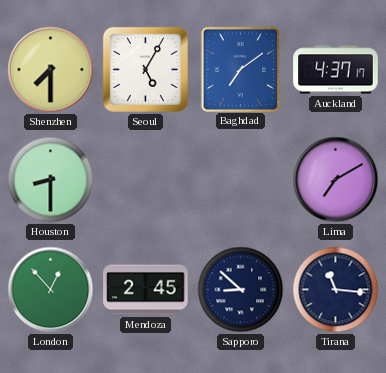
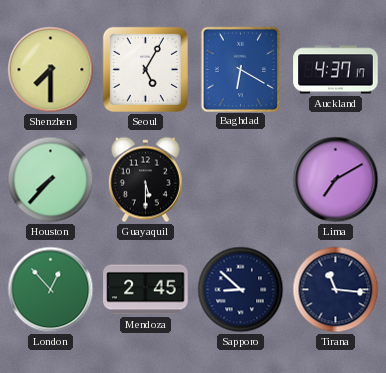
Baghdad: 7:09 -> 6:20 (240, 69)
Houston: 8:30 -> 7:37 (51, 180)
Guayaquil: none -> 5:30 (145, 180)
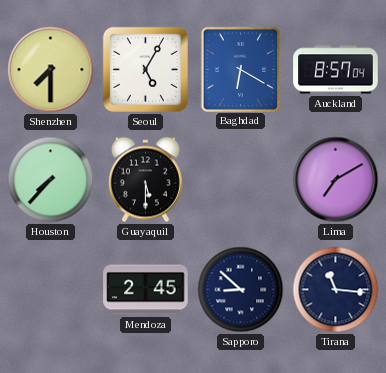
Auckland: 4:37 -> 8:57 (336, 70)
London: 12:53 -> none (51, 290)
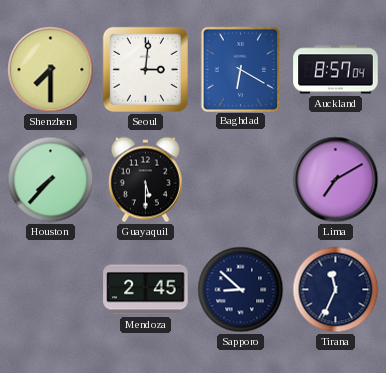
Seoul: 5:05 -> 3:01 (145, 69)
Tirana: 11:16 -> 11:34 (336, 290)
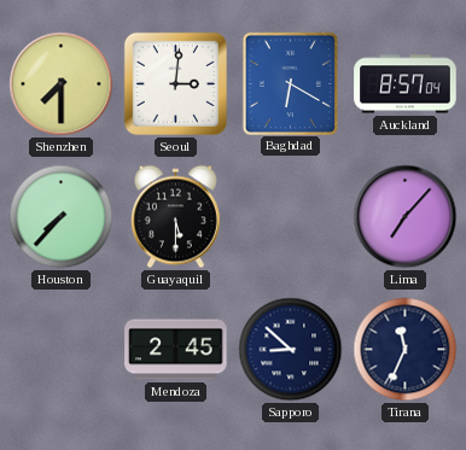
Lima: 7:10 -> 7:07 (406, 217)
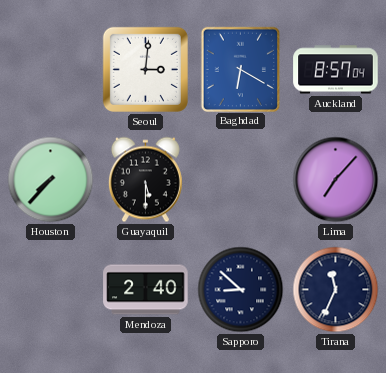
Shenzhen: 7:30 -> none (62, 84)
Mendoza: 2:45 -> 2:40 (146, 290)
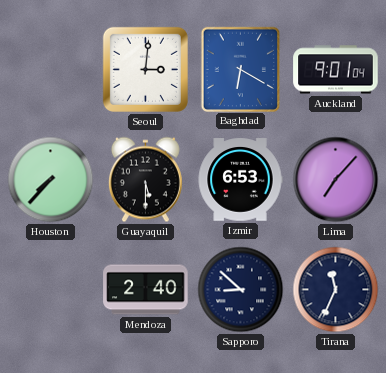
Auckland: 8:57 -> 9:01 (336, 70)
Izmir: none -> 6:53 (240, 180)
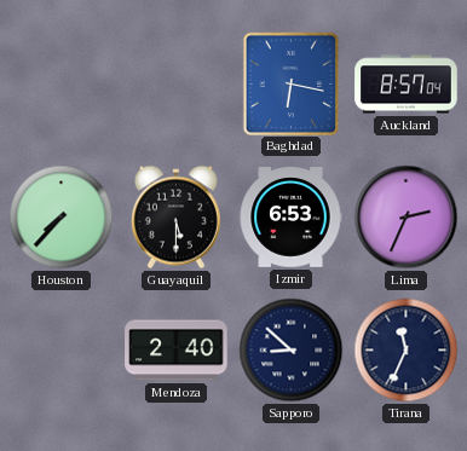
Seoul: 3:01 -> none (145, 69)
Baghdad: 6:20 -> 6:17 (290, 83)
Auckland: 9:01 -> 8:57 (407, 85)
Lima: 7:07 -> 2:34 (407, 218)
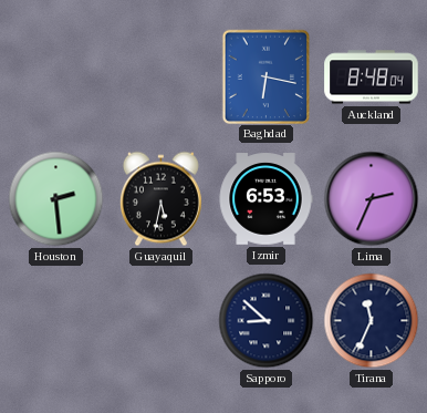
Auckland: 8:57 -> 8:48 (372, 78)
Houston: 7:37 -> 2:29 (56, 199)
Guayaquil: 5:30 -> 5:32 (160, 199)
Mendoza: 2:40 -> none (177, 351)
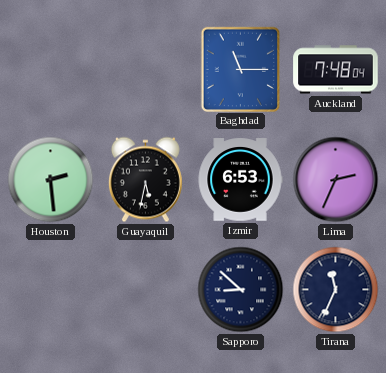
Baghdad: 6:17 -> 11:15 (240, 69)
Auckland: 8:48 -> 7:48 (336, 70)
